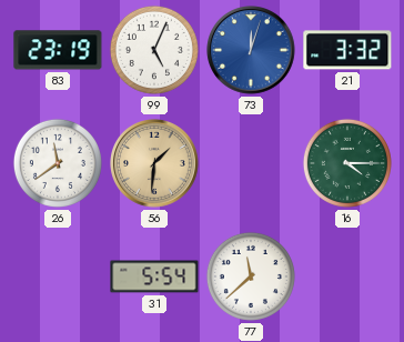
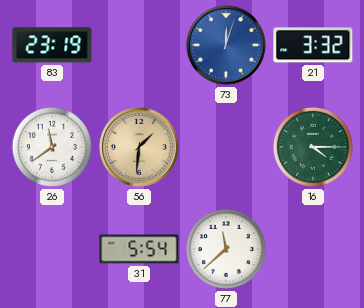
99: 5:04 -> none (154, 50)
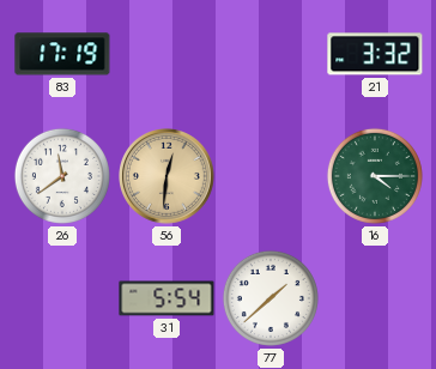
83: 23:19 -> 17:19 (62, 54)
73: 12:03 -> none (227, 46)
56: 1:31 -> 12:31 (168, 177)
77: 11:38 -> 1:38 (271, 298)
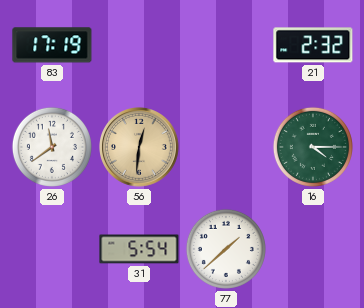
21: 3:32 -> 2:32 (313, 45)
